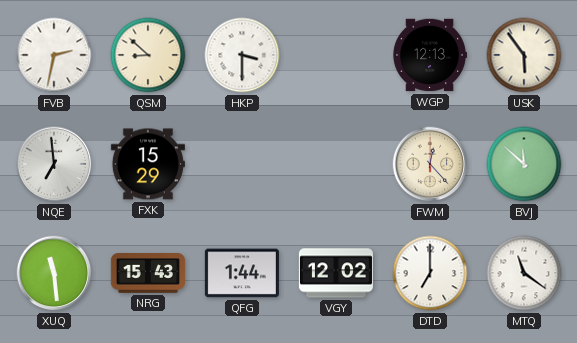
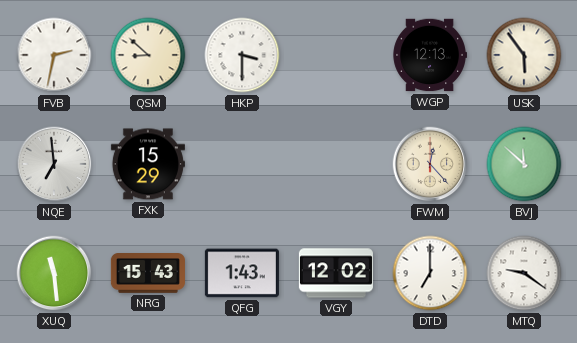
QFG: 1:44 -> 1:43 (242, 273)
MTQ: 11:21 -> 9:21 (524, 273)
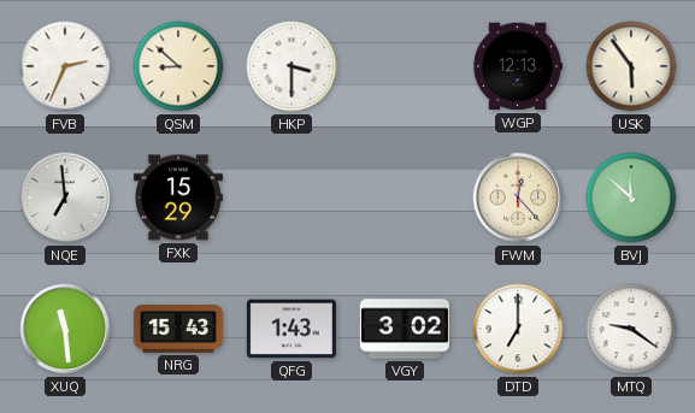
FVB: 2:32 -> 2:34 (65, 66)
VGY: 12:02 -> 3:02 (405, 329)
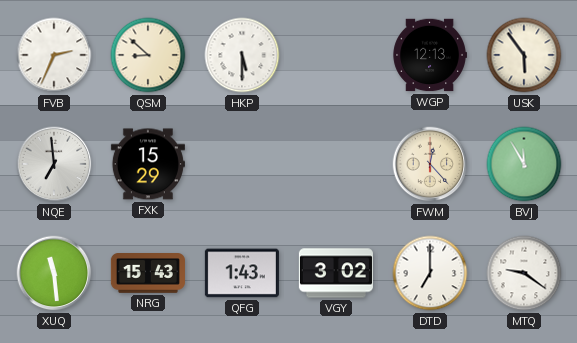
HKP: 3:30 -> 5:30 (242, 55)
BVJ: 11:52 -> 11:55 (524, 164)
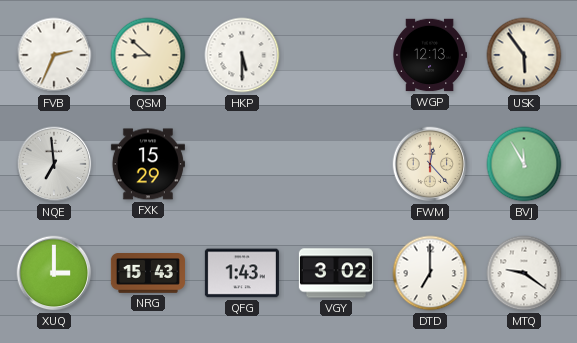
XUQ: 11:29 -> 3:00 (54, 273)
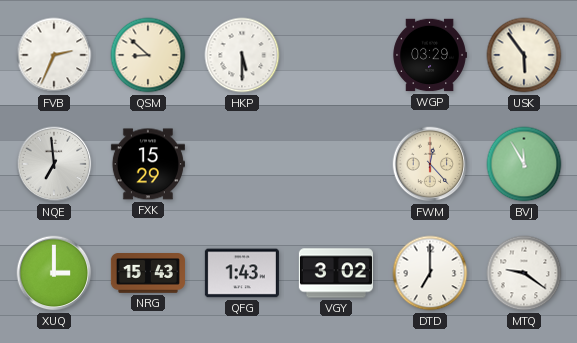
WGP: 12:13 -> 03:29 (430, 55)
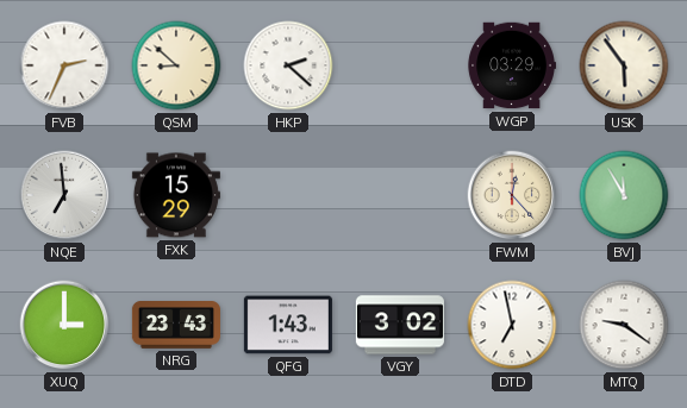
HKP: 5:30 -> 2:22 (288, 65)
NRG: 15:43 -> 23:43 (176, 326)
DTD: 7:00 -> 6:58 (512, 325)
